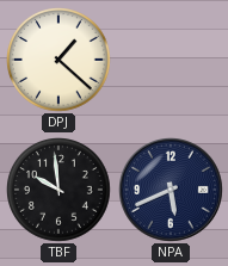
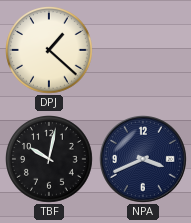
TBF: 9:59 -> 10:02 (50, 160)
NPA: 5:41 -> 3:41 (143, 159)
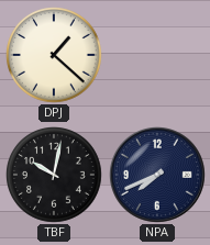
NPA: 3:41 -> 7:41 (157, 175)
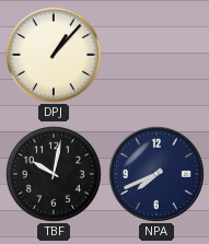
DPJ: 1:22 -> 1:07 (55, 56)
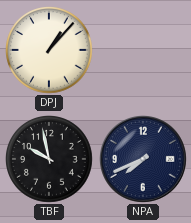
TBF: 10:02 -> 9:58 (50, 160)
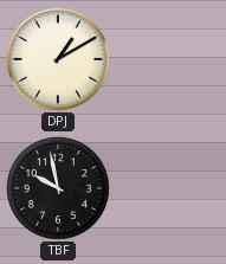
DPJ: 1:07 -> 1:10 (59, 60)
NPA: 7:41 -> none (143, 159)
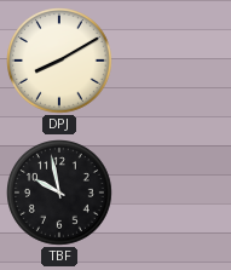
DPJ: 1:10 -> 8:10 (60, 62)
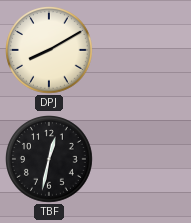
TBF: 9:58 -> 12:32 (50, 160)
